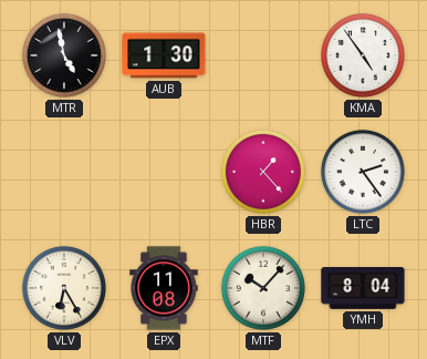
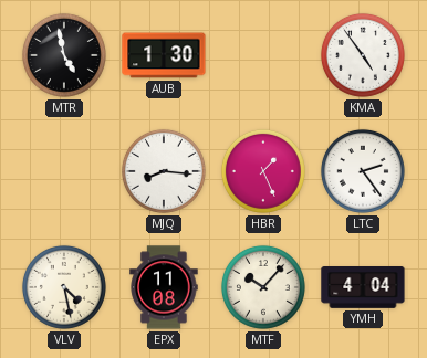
MJQ: none -> 8:16 (164, 171)
HBR: 1:23 -> 1:26 (263, 171)
VLV: 6:25 -> 4:28 (64, 287)
YMH: 8:04 -> 4:04 (363, 288)
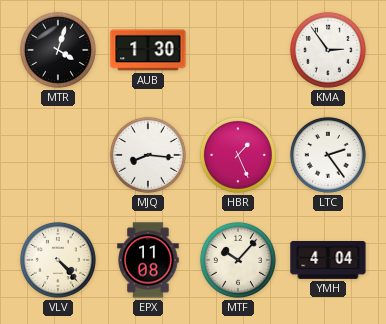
MTR: 4:58 -> 4:03 (58, 50)
KMA: 4:54 -> 2:54 (328, 50)
VLV: 4:28 -> 4:23 (58, 260)
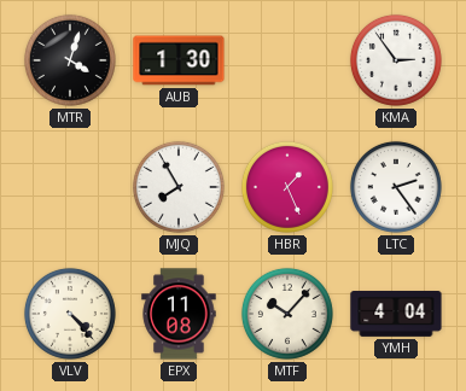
MJQ: 8:16 -> 7:55 (179, 187)
